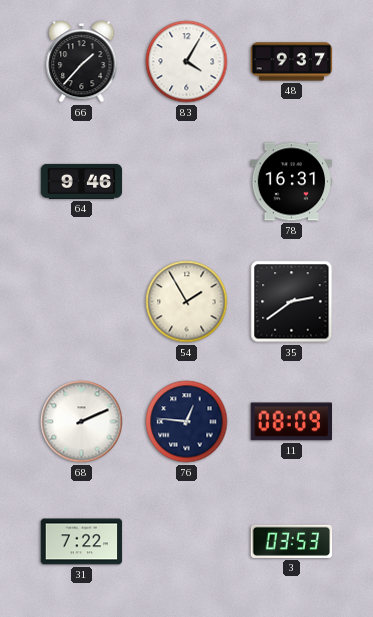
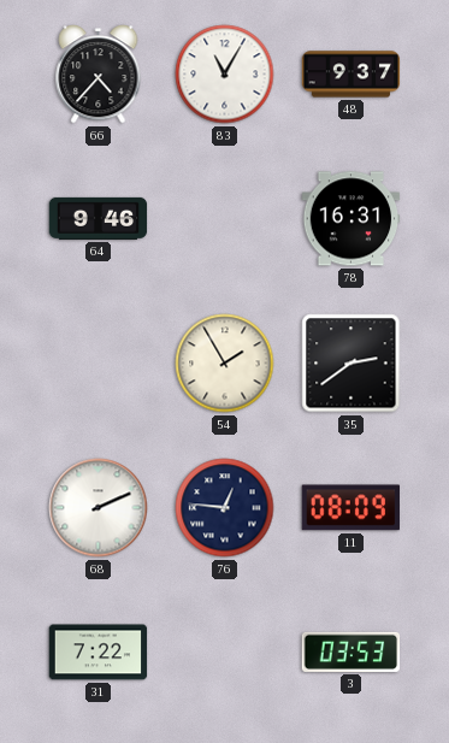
66: 1:37 -> 4:37 (99, 75)
83: 4:05 -> 11:05 (225, 75)
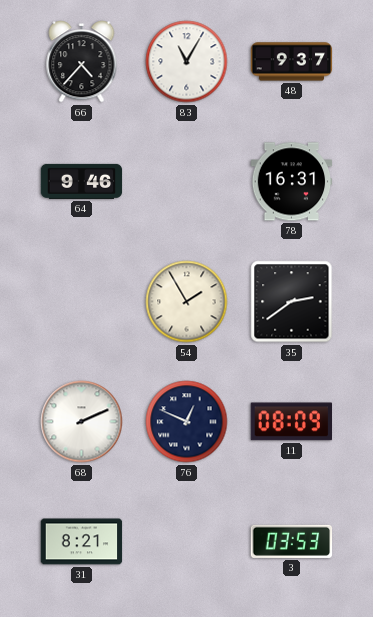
76: 12:46 -> 12:49 (187, 422)
31: 7:22 -> 8:21 (82, 542)
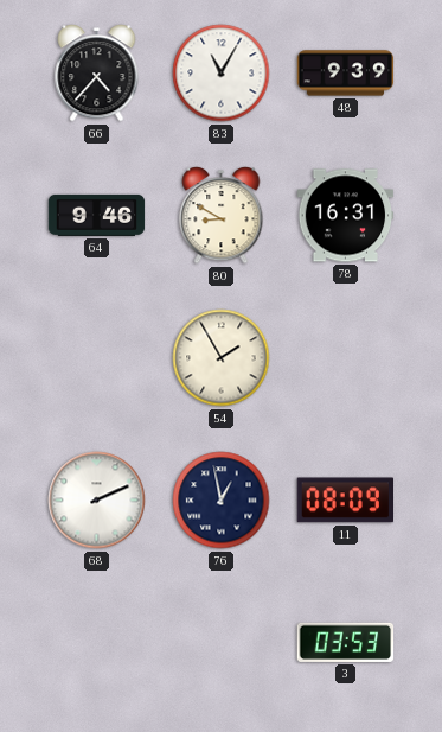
48: 9:37 -> 9:39 (346, 74)
80: none -> 8:50 (222, 216)
35: 2:39 -> none (292, 302)
76: 12:49 -> 12:58 (222, 501)
31: 8:21 -> none (82, 542)
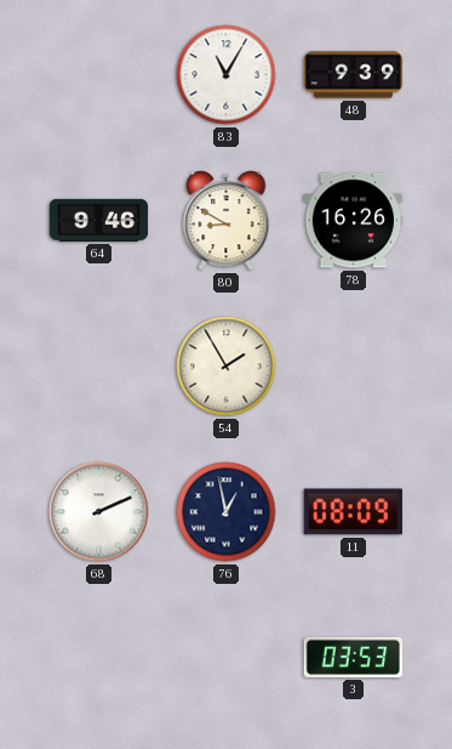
66: 4:37 -> none (97, 74)
78: 16:31 -> 16:26 (354, 221)
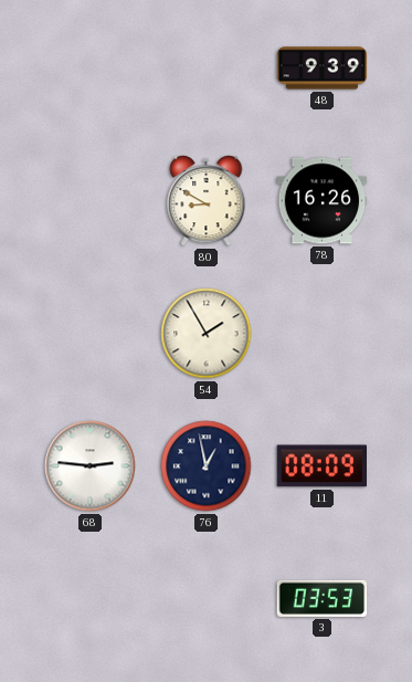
83: 11:05 -> none (227, 75)
64: 9:46 -> none (99, 220)
68: 2:11 -> 2:46 (91, 466)
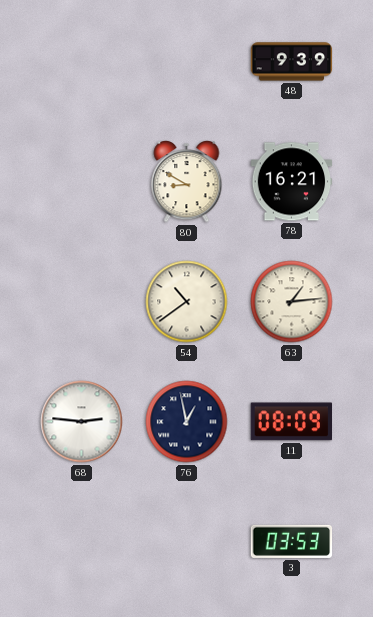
78: 16:26 -> 16:21 (292, 182)
54: 1:55 -> 10:39 (187, 302)
63: none -> 1:14 (292, 302)
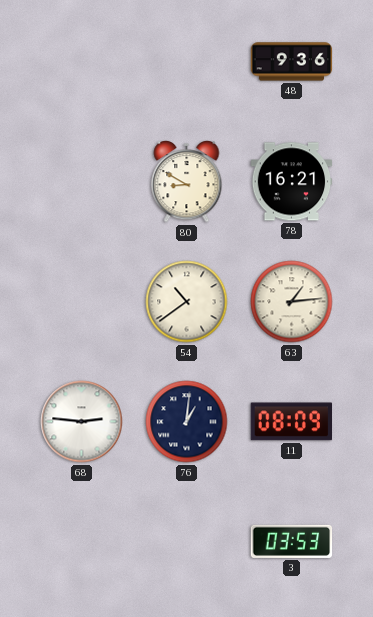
48: 9:39 -> 9:36 (292, 62)
76: 12:58 -> 1:01 (187, 422)
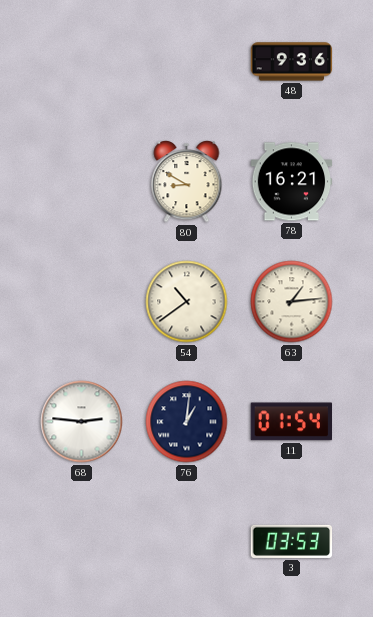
11: 08:09 -> 01:54 (291, 422)
